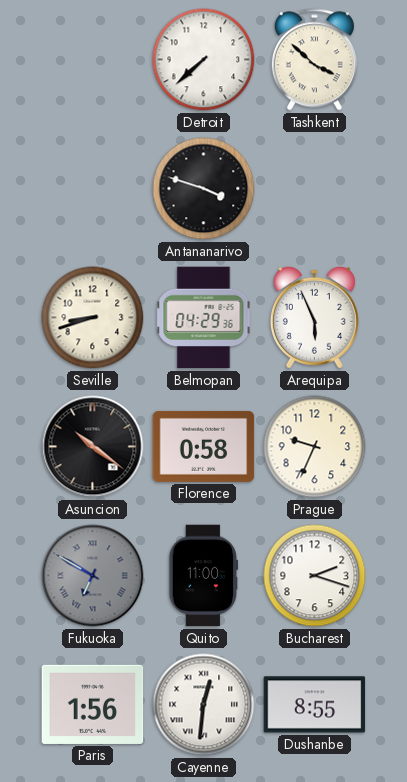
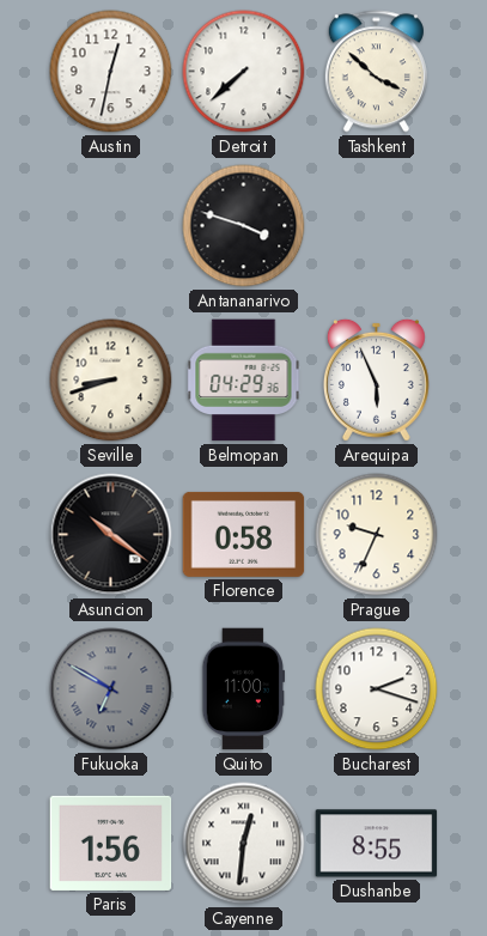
Austin: none -> 12:32 (111, 72)
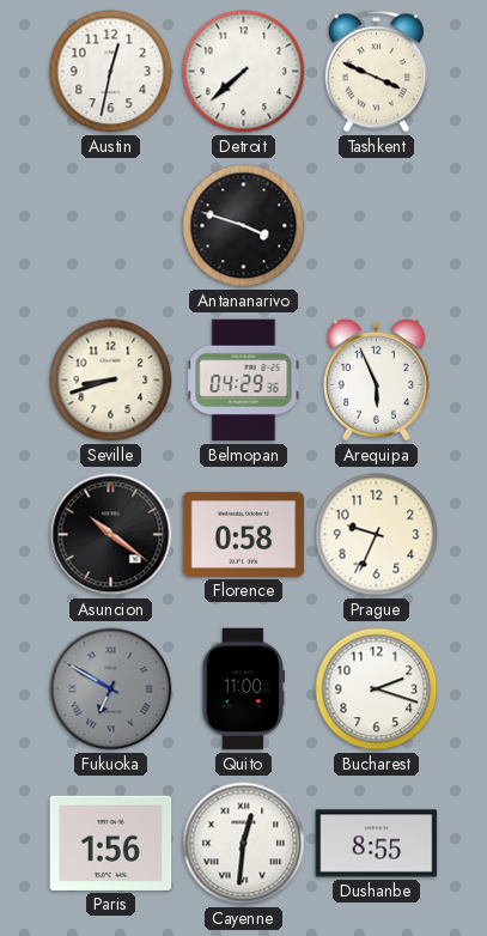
Tashkent: 3:52 -> 3:49 (376, 72)
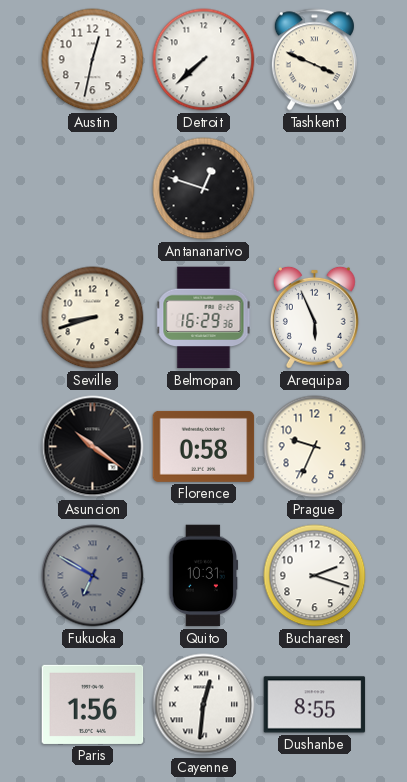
Antananarivo: 3:48 -> 12:48 (204, 189)
Belmopan: 04:29 -> 16:29 (204, 318)
Quito: 11:00 -> 10:31 (204, 576)
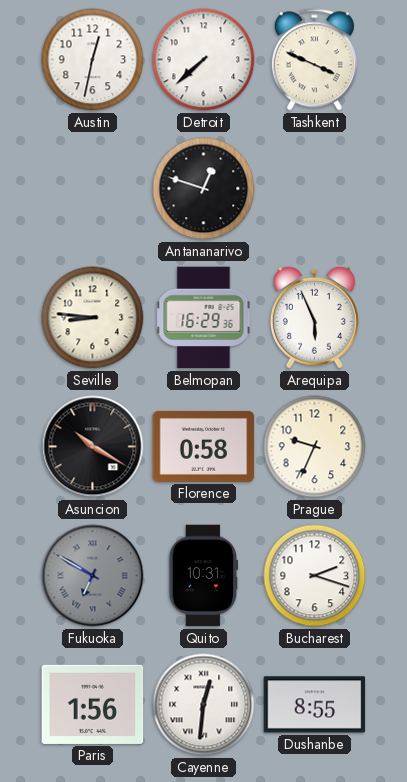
Seville: 8:42 -> 8:46 (93, 318)
Asuncion: 10:21 -> 10:20 (93, 447)
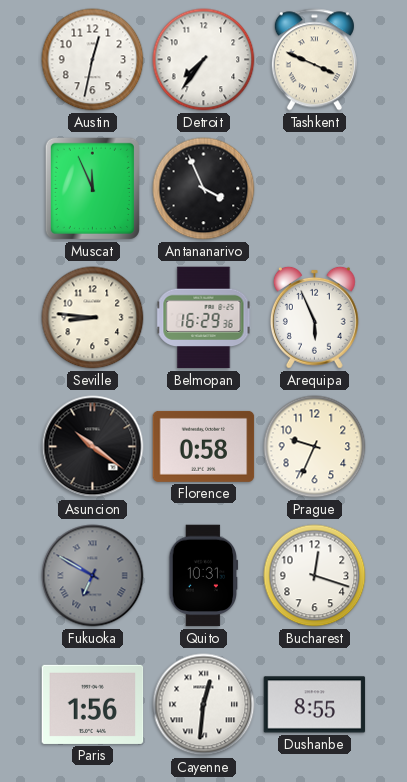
Detroit: 7:38 -> 7:36 (204, 60)
Muscat: none -> 11:56 (92, 188)
Antananarivo: 12:48 -> 3:56 (204, 189)
Asuncion: 10:20 -> 10:21 (93, 447)
Bucharest: 2:18 -> 12:18 (315, 576)
